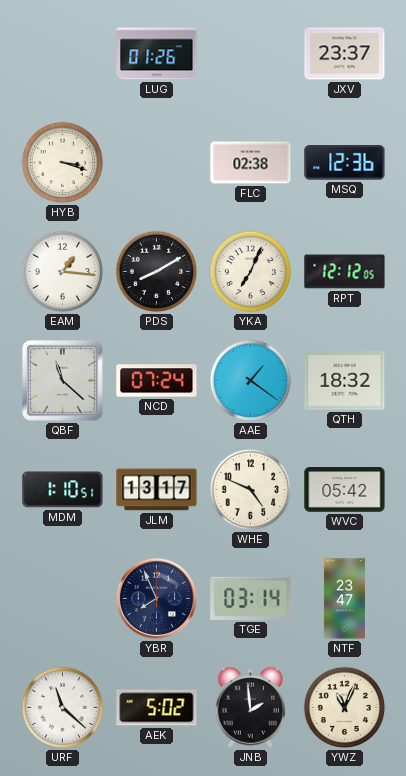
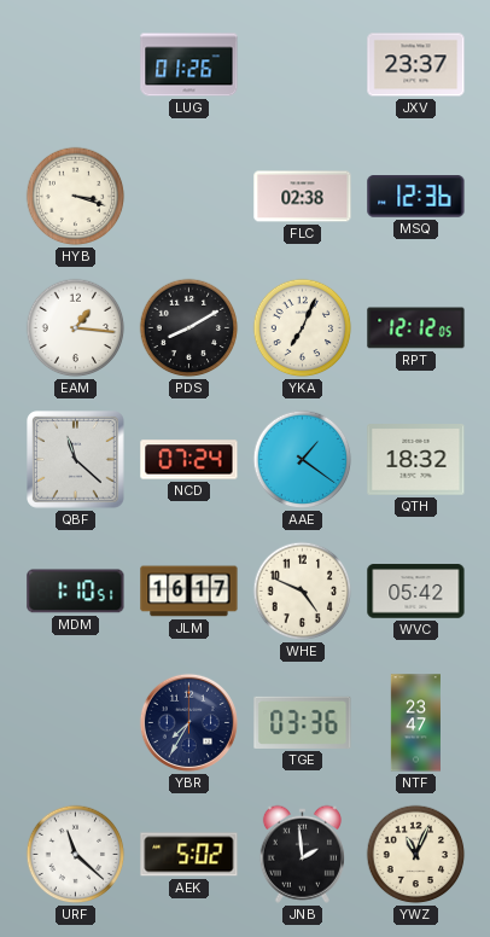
JLM: 13:17 -> 16:17 (189, 592)
YBR: 7:56 -> 7:35 (188, 722)
TGE: 03:14 -> 03:36 (303, 722)
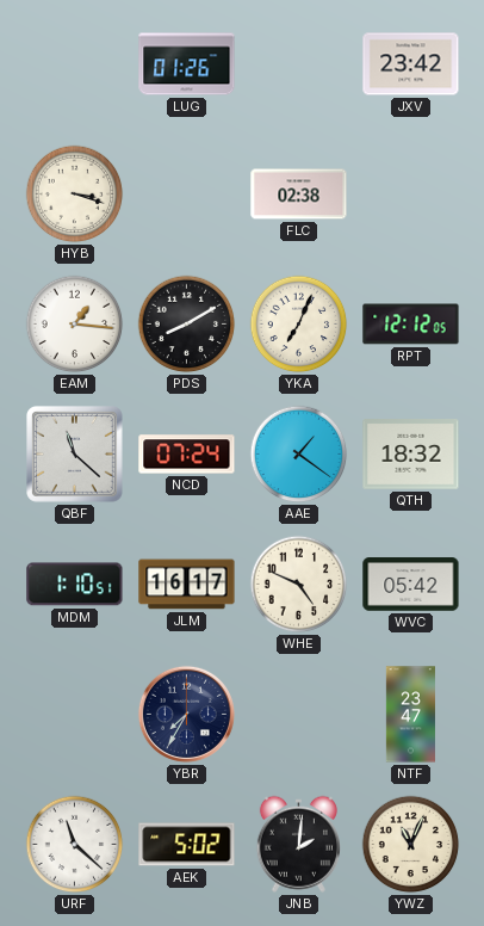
JXV: 23:37 -> 23:42 (411, 64)
MSQ: 12:36 -> none (416, 197)
TGE: 03:36 -> none (303, 722)
JNB: 1:59 -> 2:01 (298, 844)
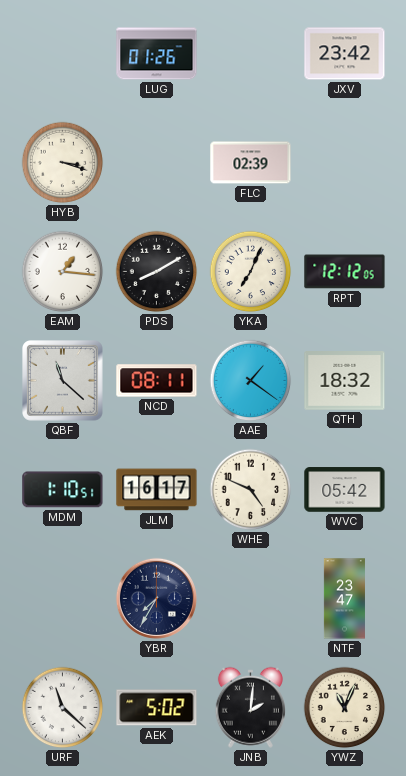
FLC: 02:38 -> 02:39 (251, 163)
NCD: 07:24 -> 08:11 (157, 381)
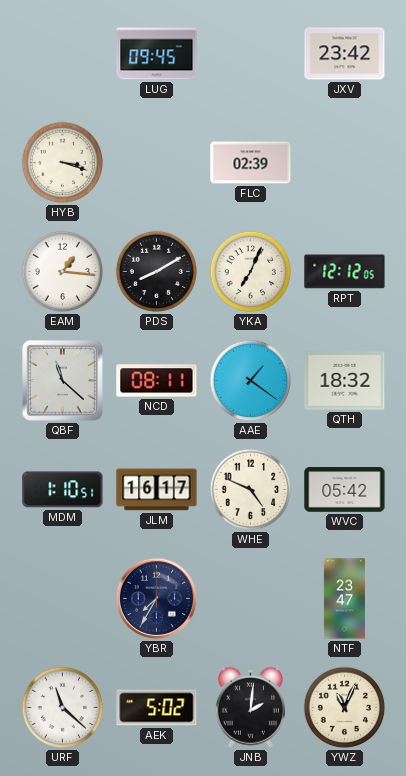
LUG: 01:26 -> 09:45 (157, 54)
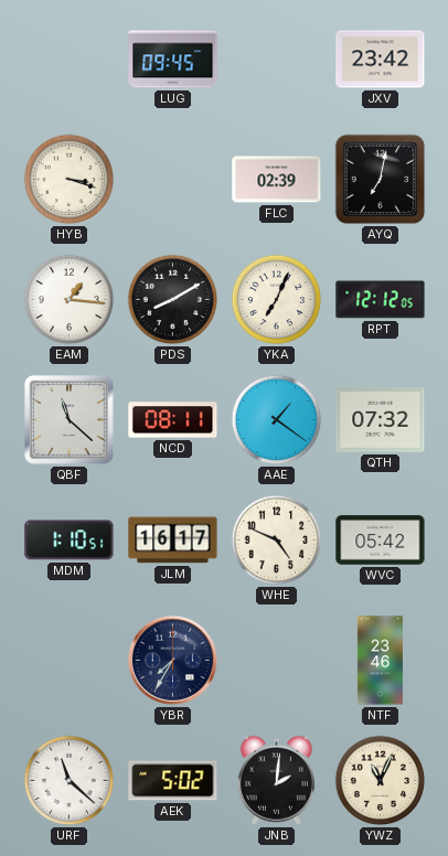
AYQ: none -> 7:02 (381, 180)
QTH: 18:32 -> 07:32 (381, 420)
NTF: 23:47 -> 23:46 (380, 661)
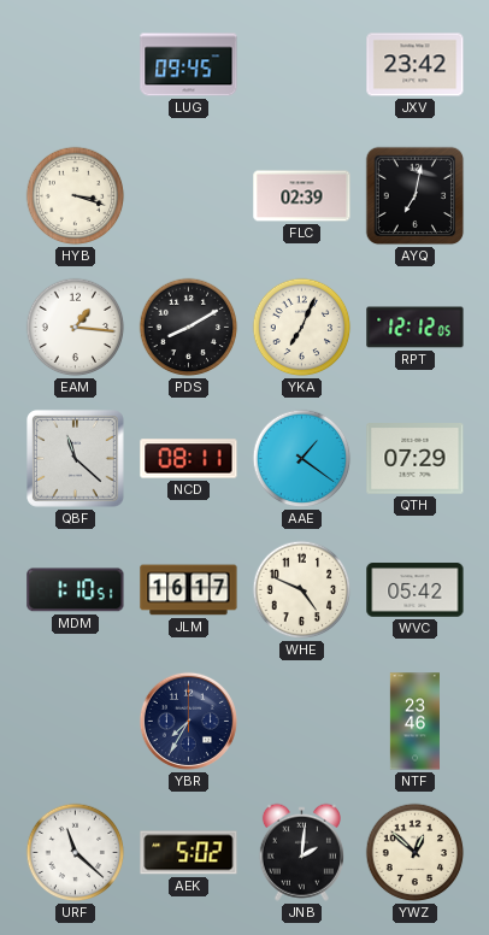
QTH: 07:32 -> 07:29 (416, 459)
YWZ: 11:04 -> 12:52 (416, 853)
